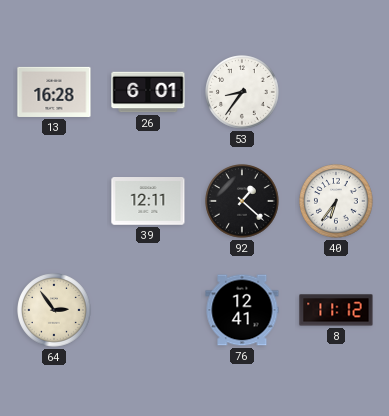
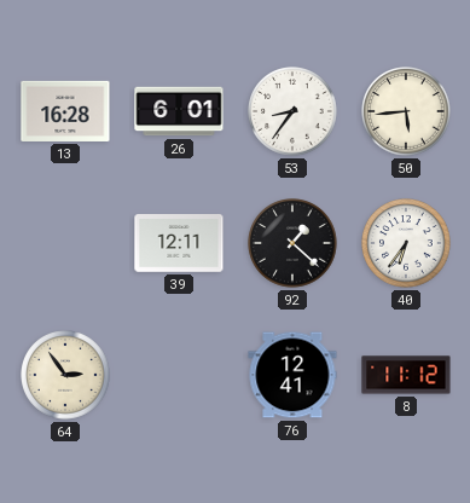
50: none -> 5:44 (406, 111)
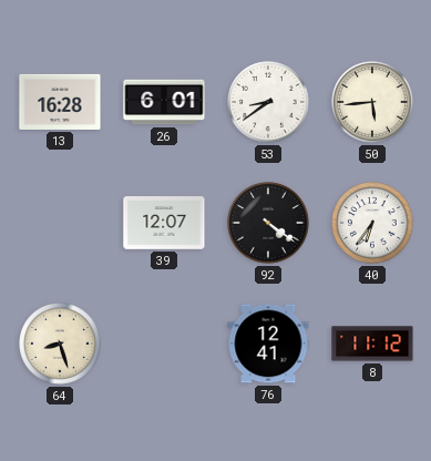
53: 8:36 -> 8:39 (268, 102)
39: 12:11 -> 12:07 (164, 223)
92: 1:22 -> 4:21 (268, 223)
64: 2:54 -> 8:27 (60, 344)
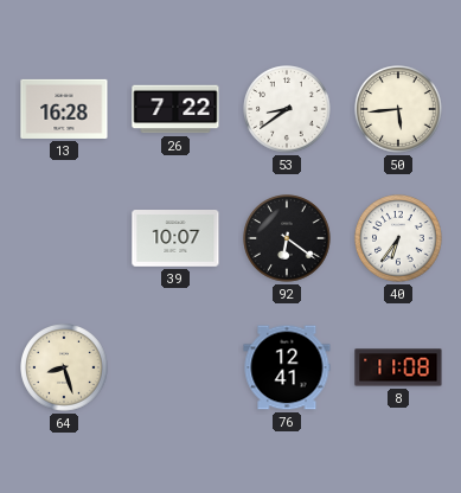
26: 6:01 -> 7:22 (175, 109)
39: 12:07 -> 10:07 (175, 238)
92: 4:21 -> 6:21 (287, 238)
8: 11:12 -> 11:08 (398, 367)
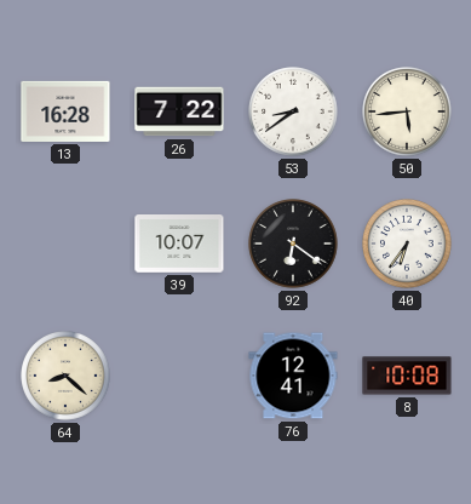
64: 8:27 -> 8:22 (65, 376)
8: 11:08 -> 10:08 (407, 376)
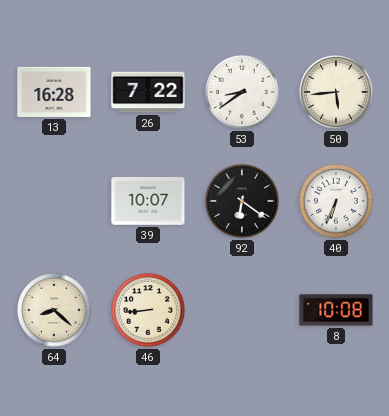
40: 6:36 -> 6:34 (336, 201)
46: none -> 8:44 (148, 310)
76: 12:41 -> none (293, 376)
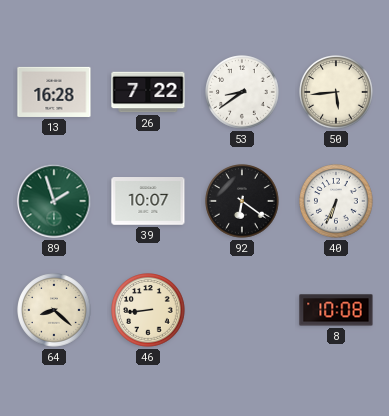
89: none -> 1:57 (54, 201)
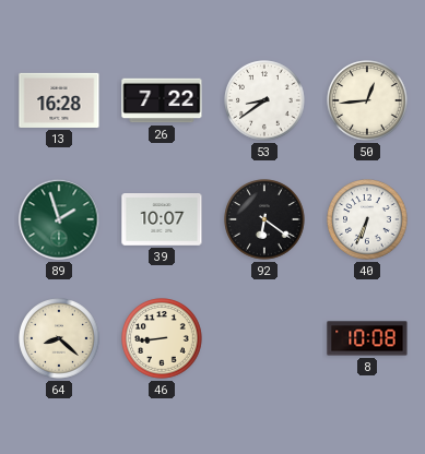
50: 5:44 -> 12:44 (367, 100)
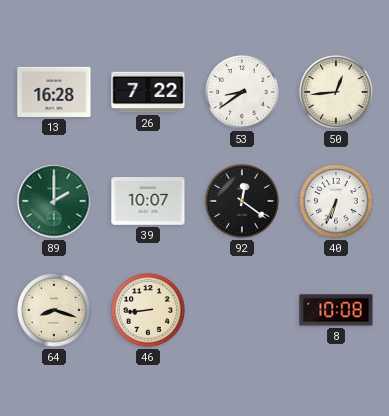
89: 1:57 -> 2:00 (54, 201)
92: 6:21 -> 12:21 (242, 201)
64: 8:22 -> 8:18 (54, 310)
